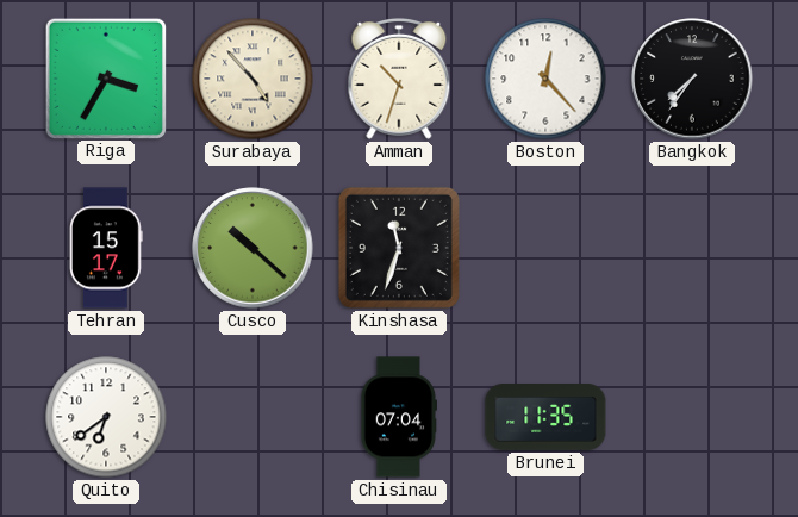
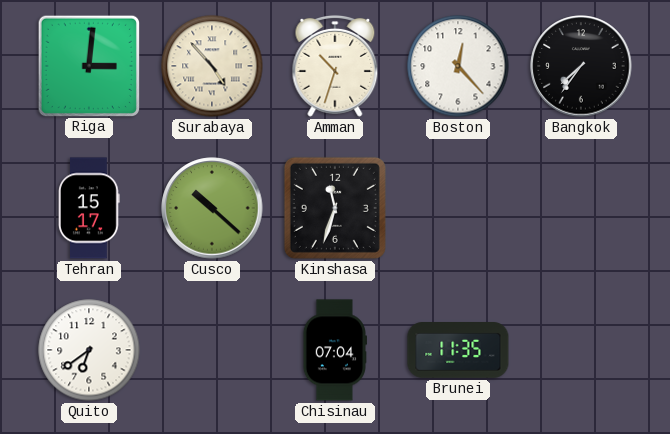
Riga: 3:35 -> 3:01 (88, 65)
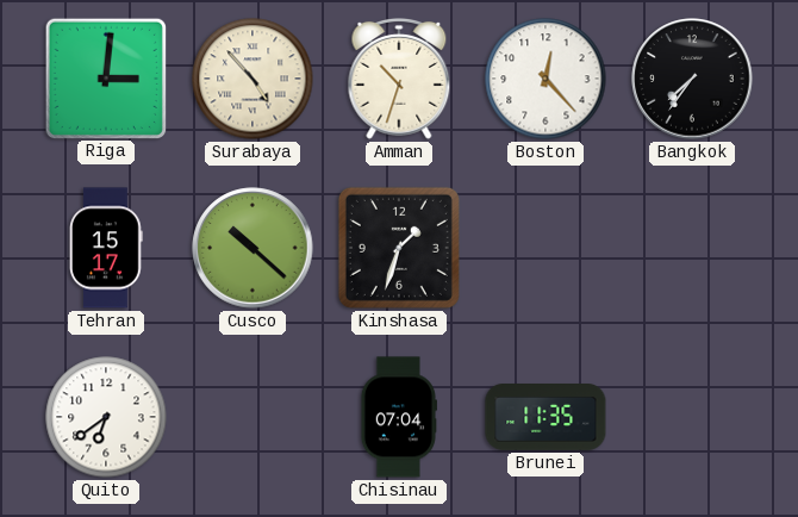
Kinshasa: 11:33 -> 1:33 (399, 248)
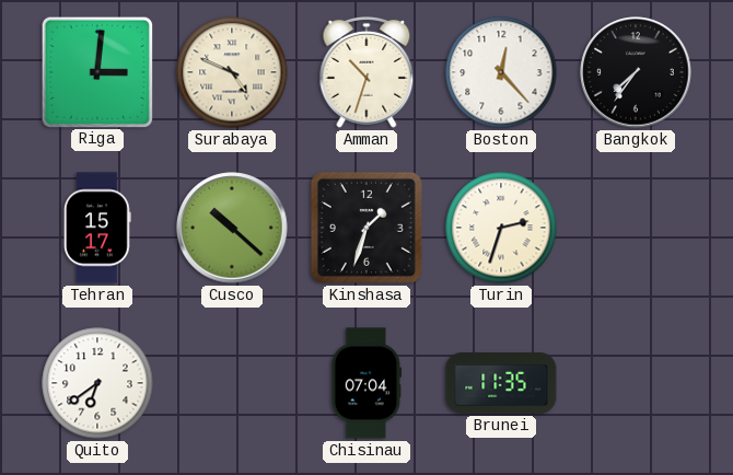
Surabaya: 4:53 -> 4:49 (232, 72)
Turin: none -> 2:33 (501, 228)
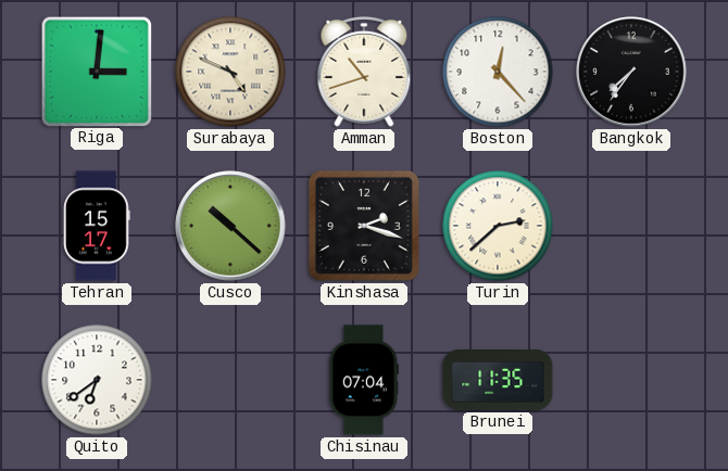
Amman: 10:33 -> 10:42 (364, 72)
Kinshasa: 1:33 -> 2:18 (364, 226)
Turin: 2:33 -> 2:38 (498, 226)
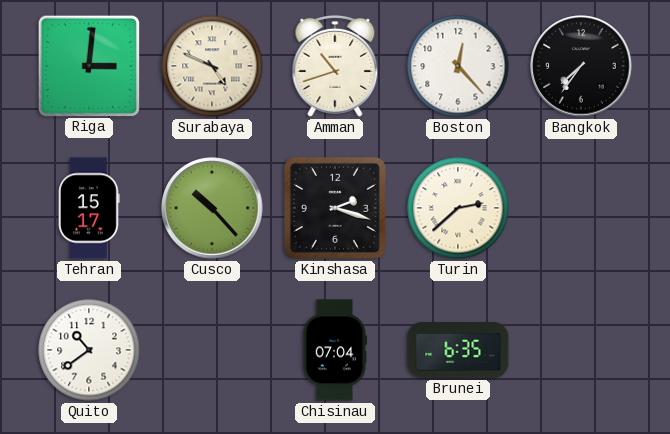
Cusco: 10:22 -> 10:23 (212, 208)
Quito: 6:39 -> 10:39 (89, 350)
Brunei: 11:35 -> 6:35 (458, 351)
